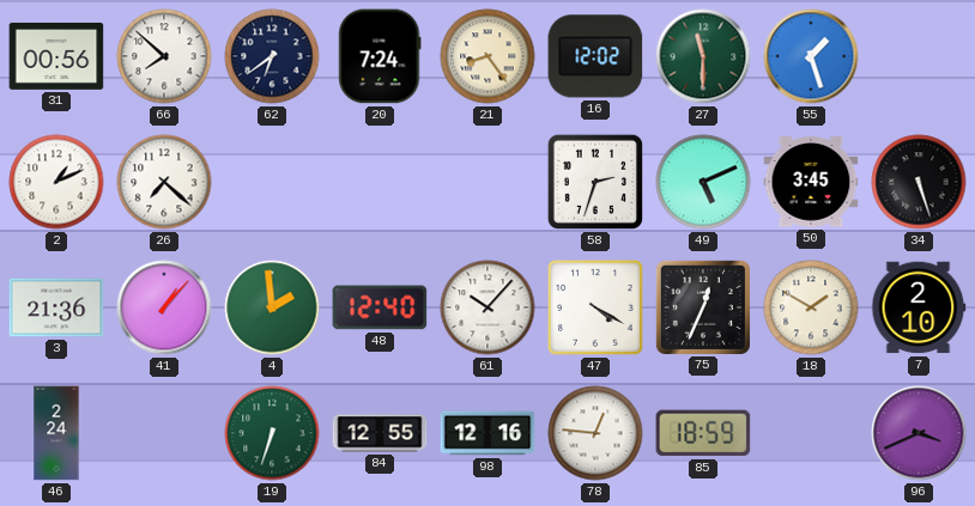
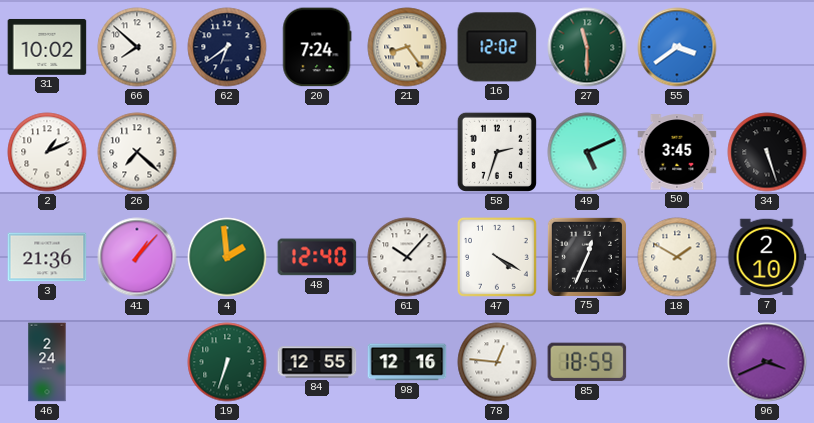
31: 00:56 -> 10:02 (47, 47)
55: 1:27 -> 3:39 (677, 47)
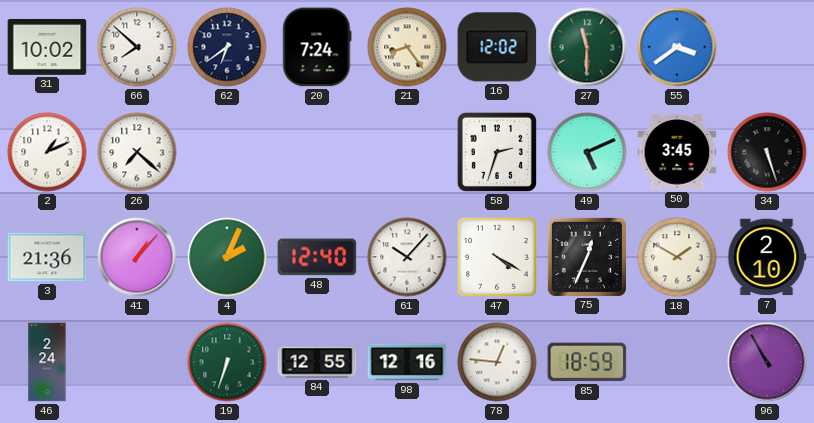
4: 1:59 -> 2:04 (227, 257)
96: 3:41 -> 10:55 (767, 362)
